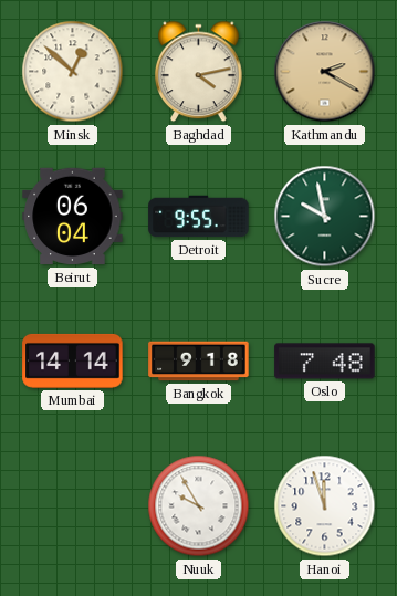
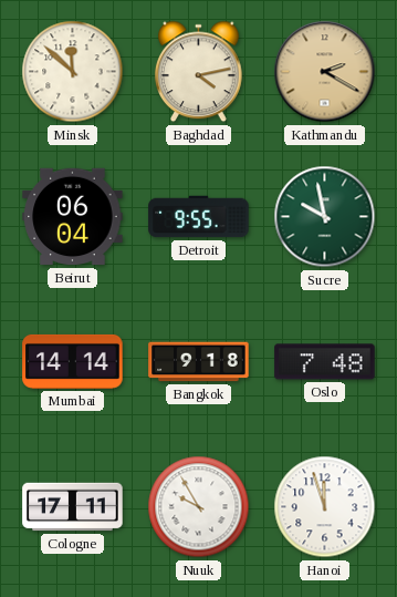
Minsk: 12:52 -> 11:52 (73, 72)
Cologne: none -> 17:11 (73, 507)
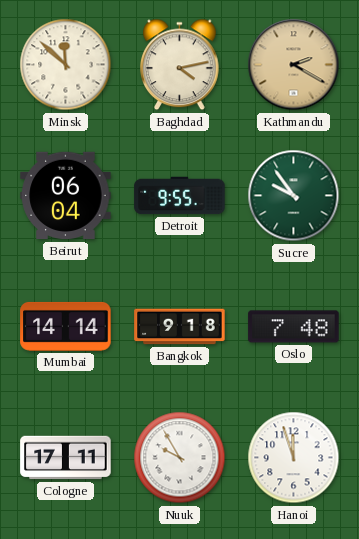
Sucre: 9:58 -> 9:54 (294, 196)
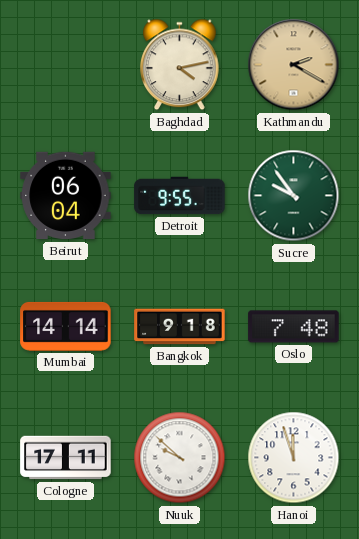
Minsk: 11:52 -> none (66, 65)
Nuuk: 9:55 -> 9:52 (180, 458)
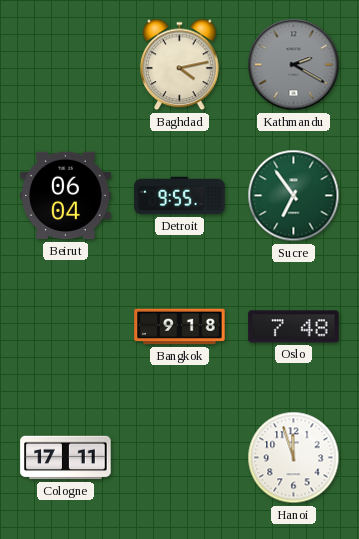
Kathmandu dial: champagne -> grey (294, 65)
Sucre: 9:54 -> 6:54 (294, 196)
Mumbai: 14:14 -> none (66, 326)
Nuuk: 9:52 -> none (180, 458)
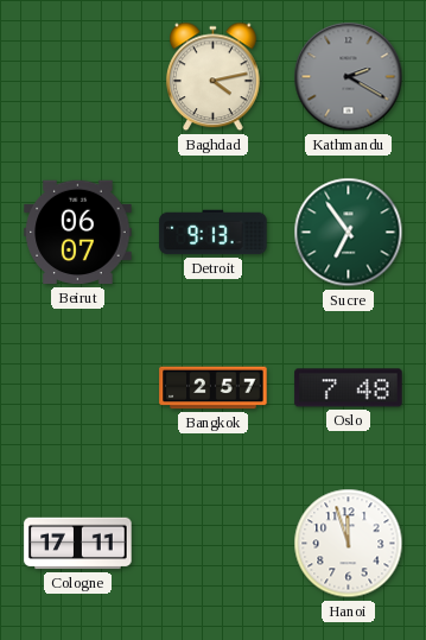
Beirut: 06:04 -> 06:07 (78, 233)
Detroit: 9:55 -> 9:13 (214, 233)
Bangkok: 9:18 -> 2:57 (214, 388)
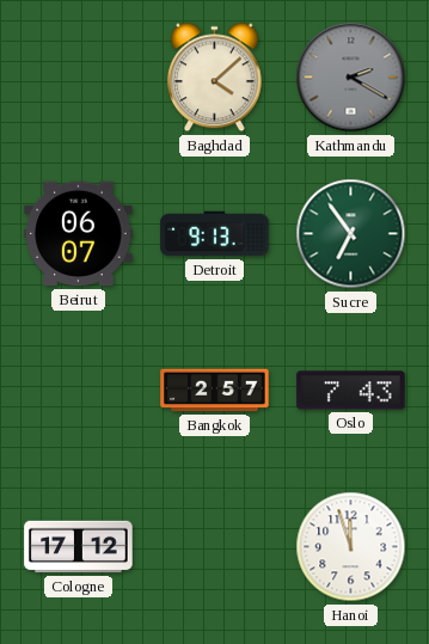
Baghdad: 4:13 -> 4:08 (215, 78)
Oslo: 7:48 -> 7:43 (351, 391)
Cologne: 17:11 -> 17:12 (79, 547)
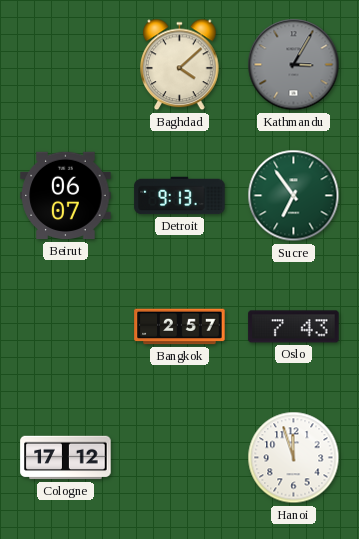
Kathmandu: 2:20 -> 3:05 (294, 65)
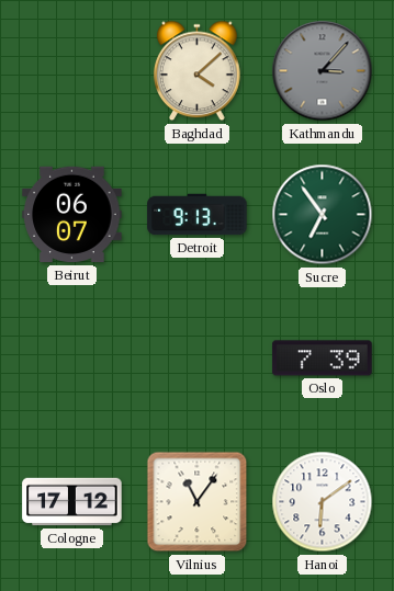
Kathmandu: 3:05 -> 3:07 (323, 71)
Bangkok: 2:57 -> none (180, 327)
Oslo: 7:43 -> 7:39 (323, 359)
Vilnius: none -> 11:06 (198, 502)
Hanoi: 11:57 -> 6:09 (323, 502)
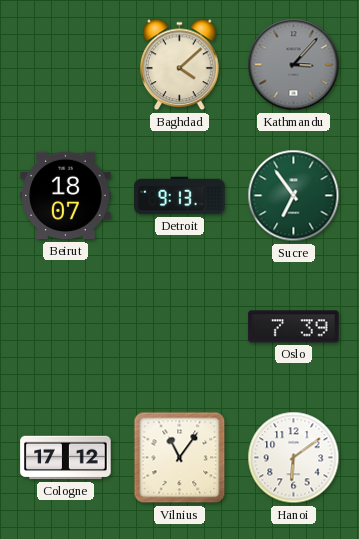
Beirut: 06:07 -> 18:07 (66, 196)
